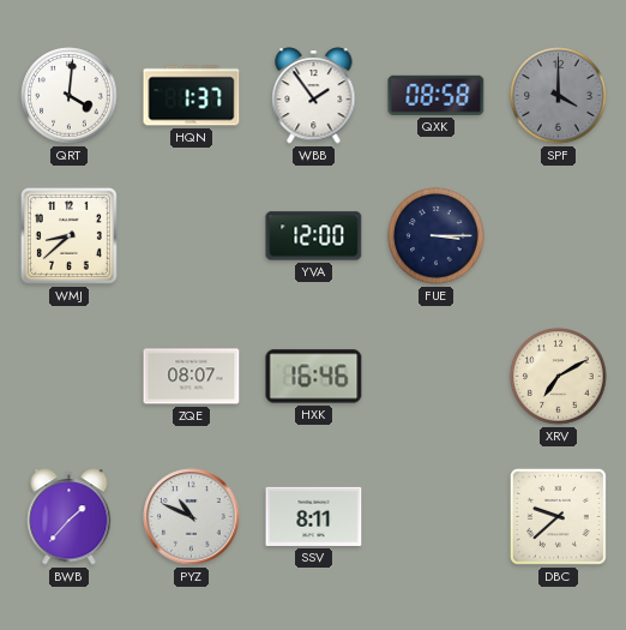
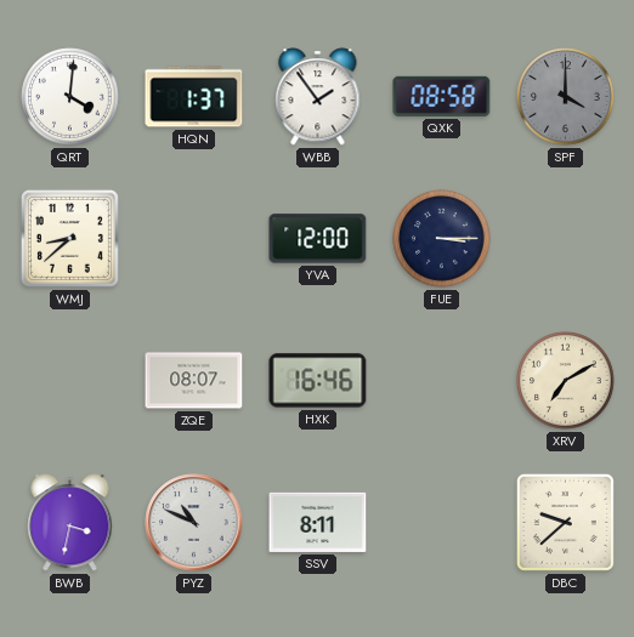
BWB: 1:37 -> 3:32 (70, 523)
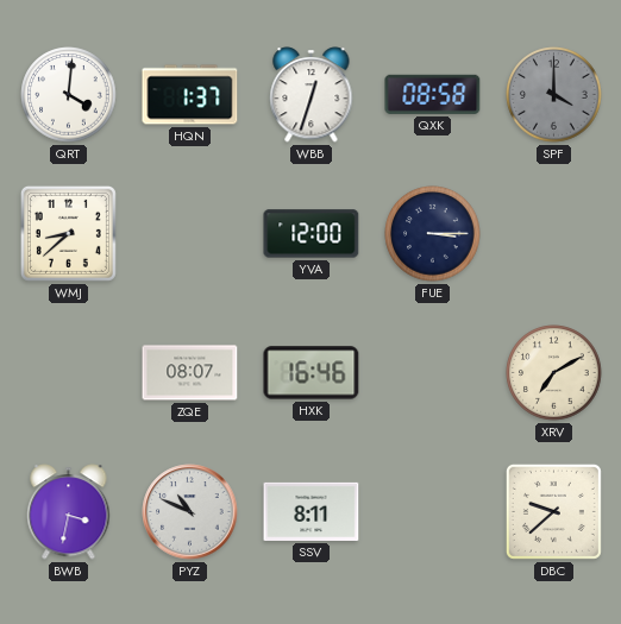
WBB: 1:54 -> 12:33 (312, 95)
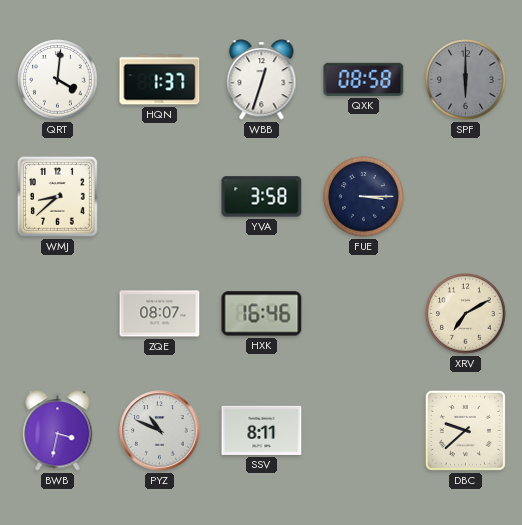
SPF: 4:00 -> 6:00 (466, 80)
YVA: 12:00 -> 3:58 (262, 197)
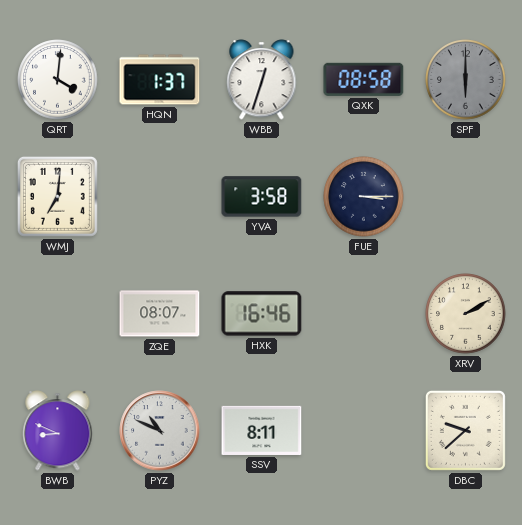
WMJ: 8:38 -> 7:01 (57, 196)
XRV: 7:10 -> 2:10 (466, 314)
BWB: 3:32 -> 8:49 (58, 431)
